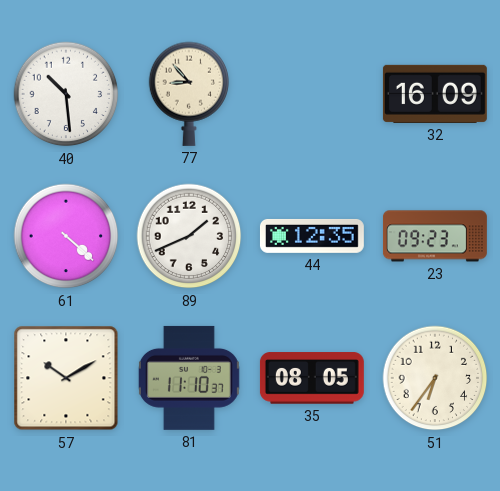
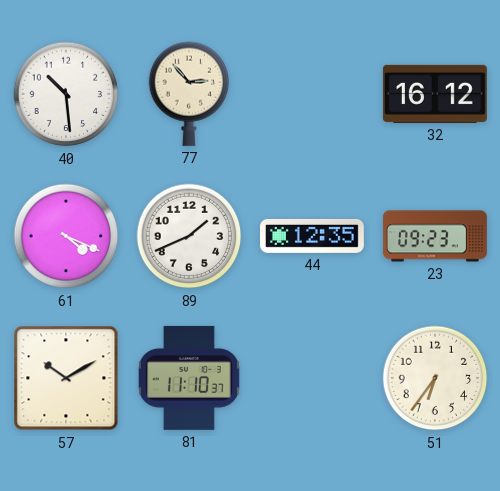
77: 8:53 -> 2:53 (189, 94)
32: 16:09 -> 16:12 (435, 94)
61: 4:22 -> 4:19 (66, 236)
35: 08:05 -> none (312, 378)
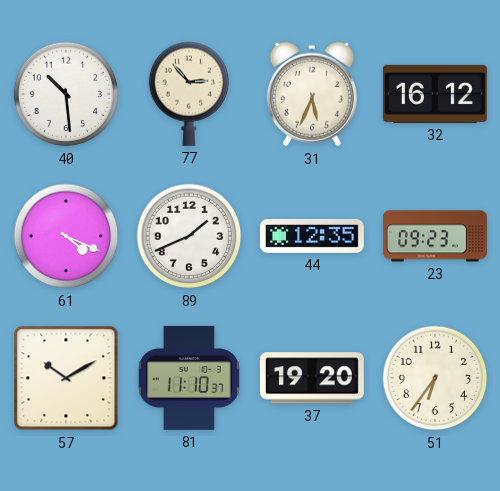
31: none -> 5:34 (312, 94)
37: none -> 19:20 (312, 378)
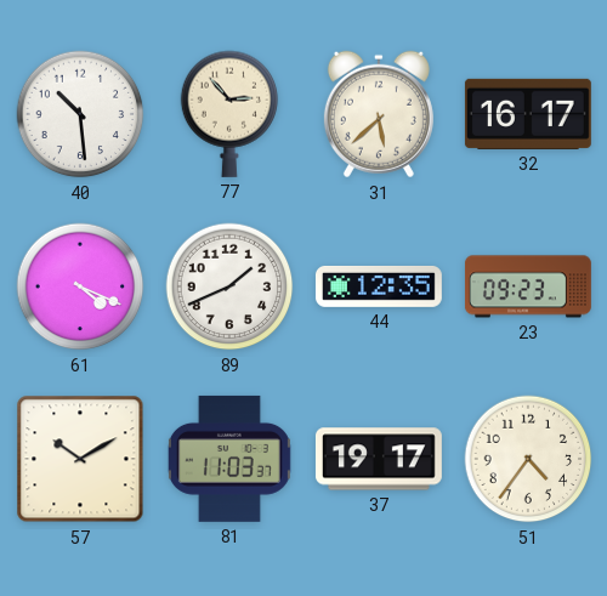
31: 5:34 -> 5:38 (379, 114)
32: 16:12 -> 16:17 (528, 114)
81: 11:10 -> 11:03 (229, 459)
37: 19:20 -> 19:17 (379, 459)
51: 6:36 -> 4:36 (528, 459)
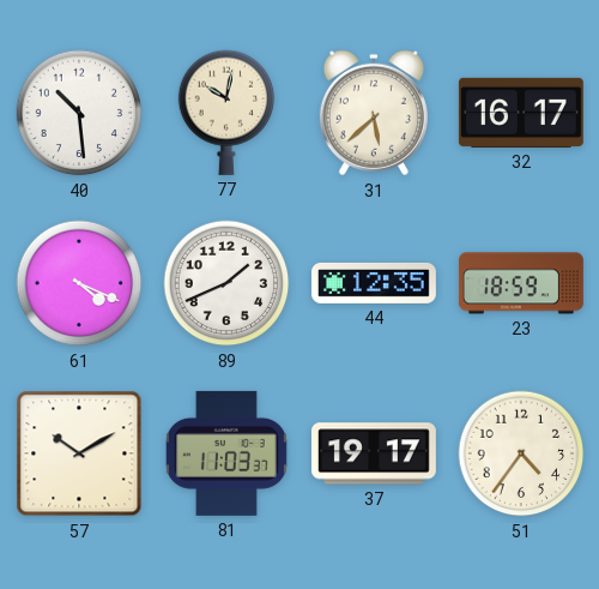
77: 2:53 -> 10:02 (226, 113)
23: 09:23 -> 18:59 (521, 283)
